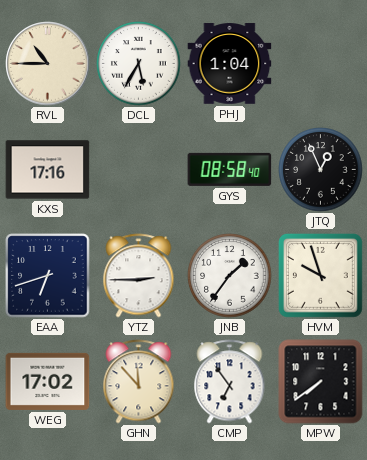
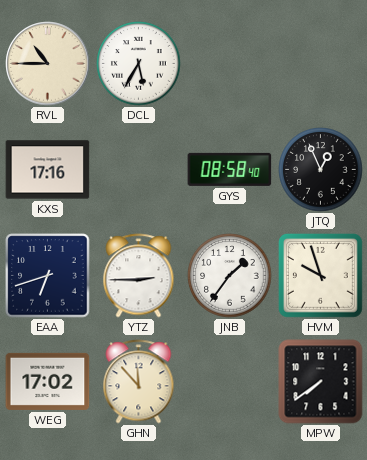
PHJ: 1:04 -> none (230, 64)
CMP: 6:54 -> none (230, 382)
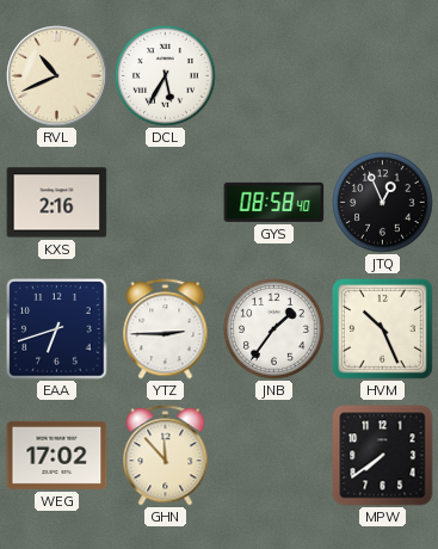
RVL: 10:45 -> 10:41 (57, 76)
KXS: 17:16 -> 2:16 (57, 203)
HVM: 9:57 -> 10:26 (382, 328)
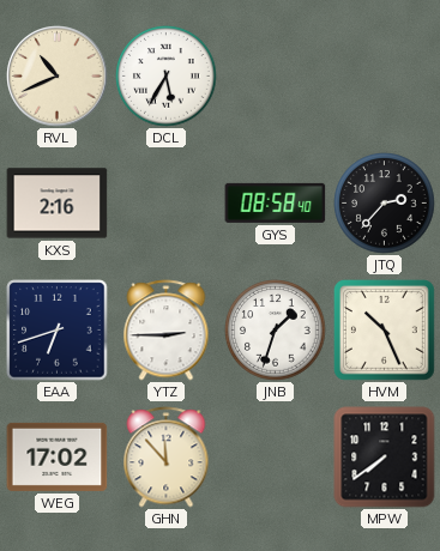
JTQ: 12:56 -> 2:37 (385, 204)
JNB: 1:36 -> 1:33 (276, 331)
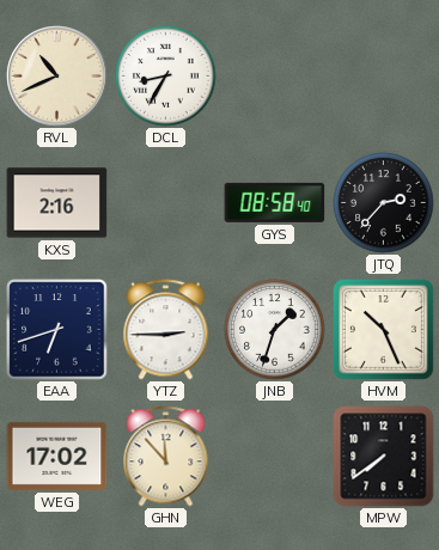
DCL: 5:35 -> 8:35 (166, 77)
